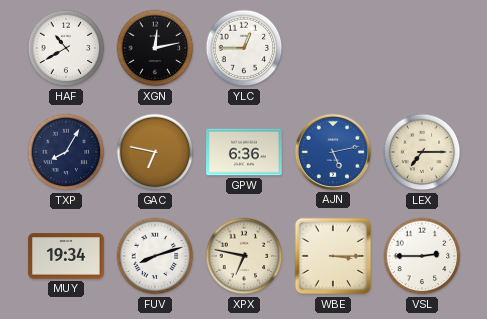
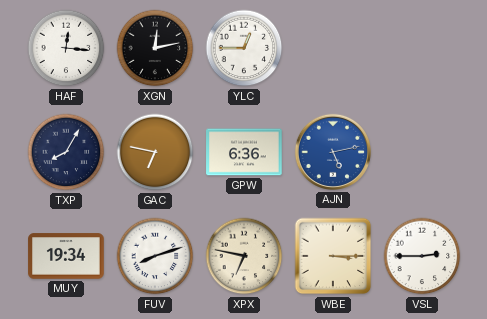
HAF: 10:40 -> 12:16 (66, 48)
LEX: 7:15 -> none (422, 152)
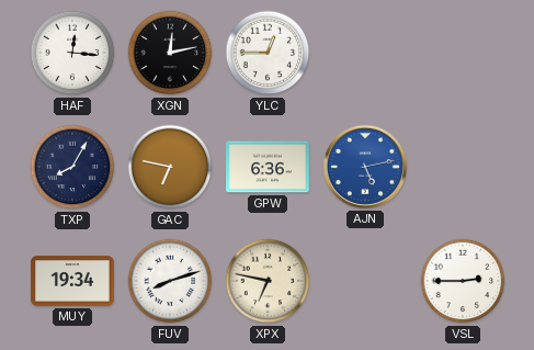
WBE: 3:15 -> none (333, 256)
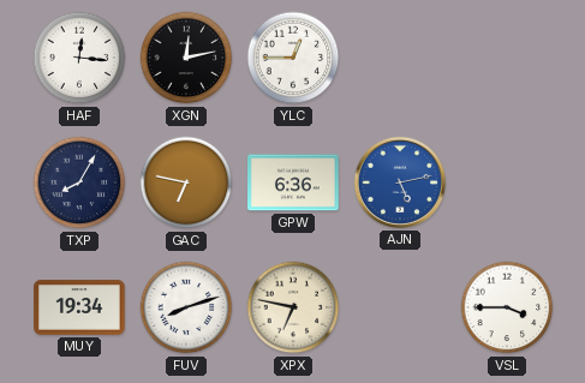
VSL: 2:45 -> 3:45 (507, 307)
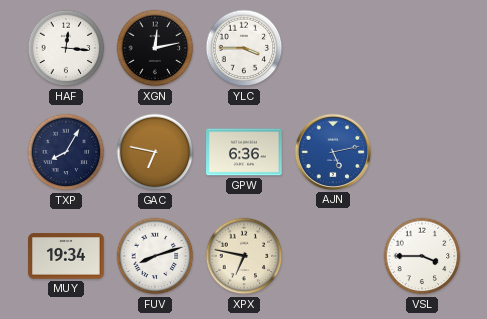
YLC: 12:45 -> 3:45 (244, 48)
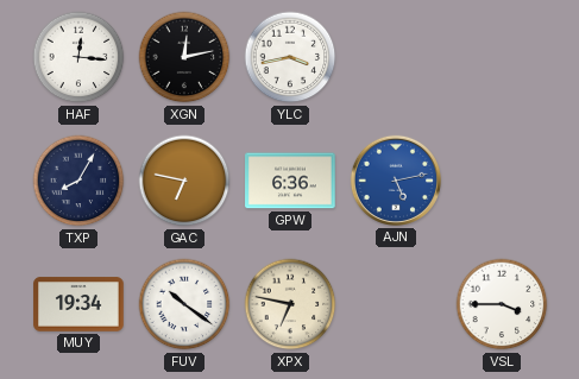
YLC: 3:45 -> 3:43 (290, 57)
FUV: 8:12 -> 10:21 (184, 304)
